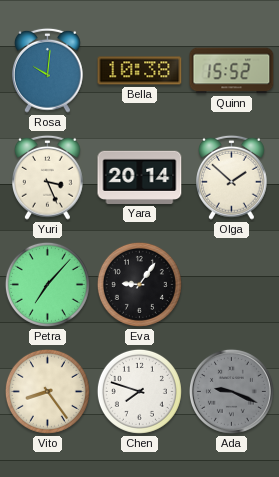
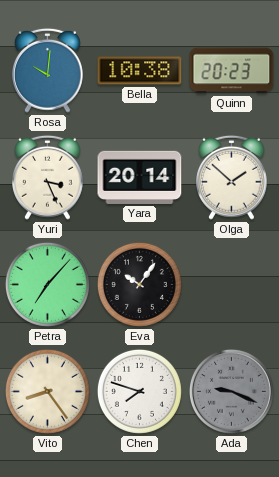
Quinn: 15:52 -> 20:23 (232, 71)
Eva: 9:06 -> 10:06 (139, 284)
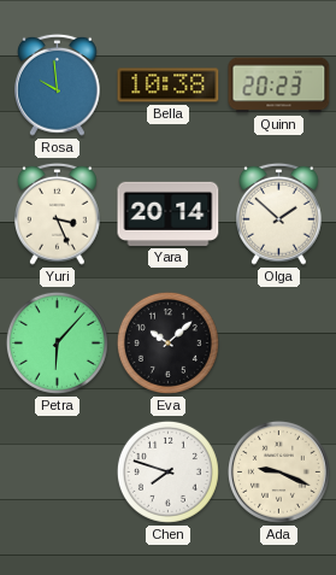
Rosa: 10:01 -> 9:59 (58, 84)
Petra: 7:07 -> 6:07 (57, 342)
Eva: 10:06 -> 10:08 (167, 342)
Vito: 8:24 -> none (47, 391)
Ada dial: grey -> cream (278, 471)
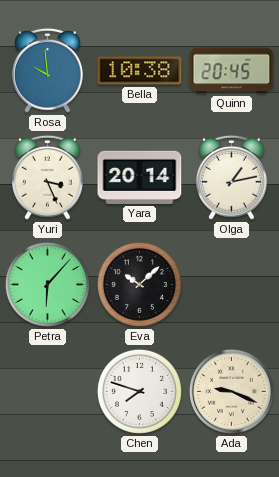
Quinn: 20:23 -> 20:45 (232, 71)
Olga: 1:52 -> 1:13 (232, 177)
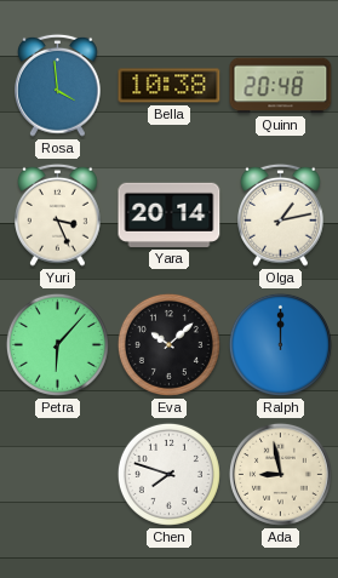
Rosa: 9:59 -> 3:59 (58, 85)
Quinn: 20:45 -> 20:48 (281, 86)
Ralph: none -> 12:00 (280, 344)
Ada: 9:19 -> 8:58 (280, 474)
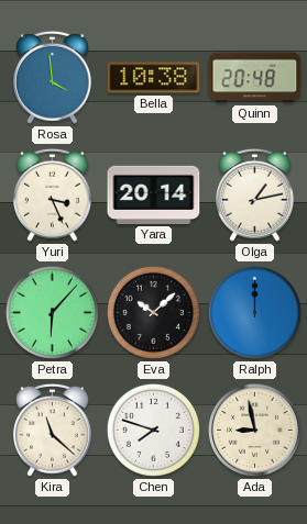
Kira: none -> 11:22 (53, 430)
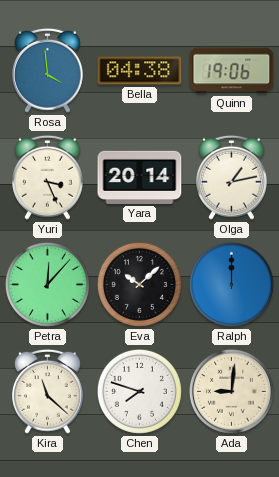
Bella: 10:38 -> 04:38 (140, 71)
Quinn: 20:48 -> 19:06 (232, 71)
Petra: 6:07 -> 12:07 (47, 284)
Ada: 8:58 -> 9:01 (231, 391)
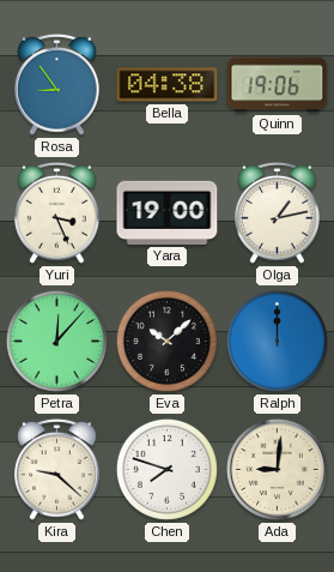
Rosa: 3:59 -> 8:54 (57, 84)
Yara: 20:14 -> 19:00 (168, 212)
Kira: 11:22 -> 9:22 (57, 469)
